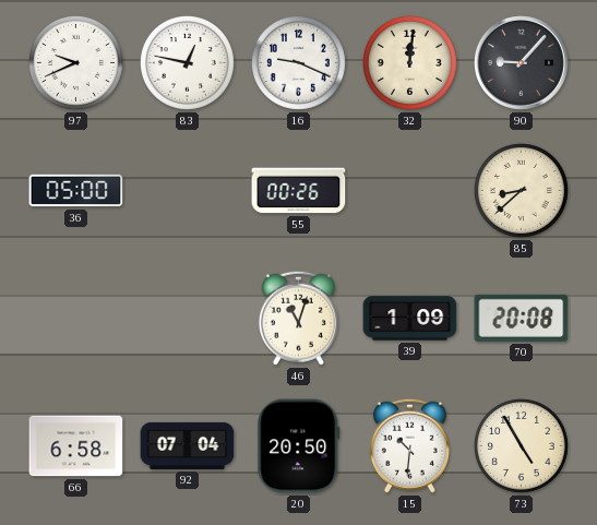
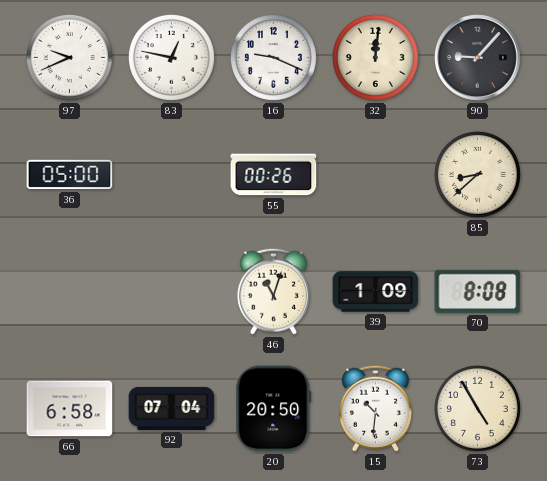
70: 20:08 -> 8:08 (478, 291)
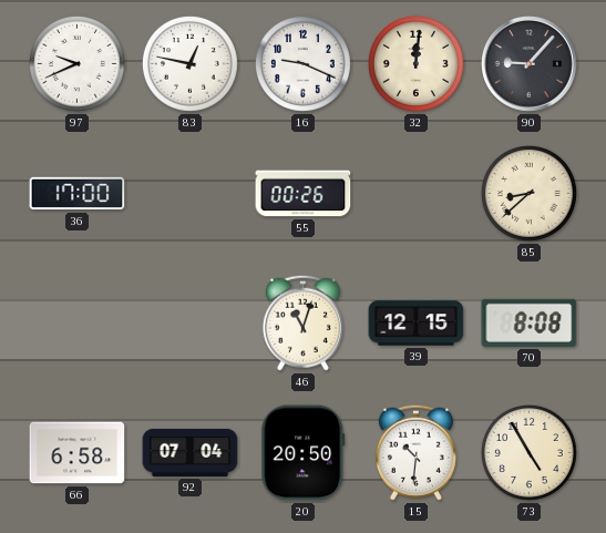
36: 05:00 -> 17:00 (78, 194)
39: 1:09 -> 12:15 (417, 324)
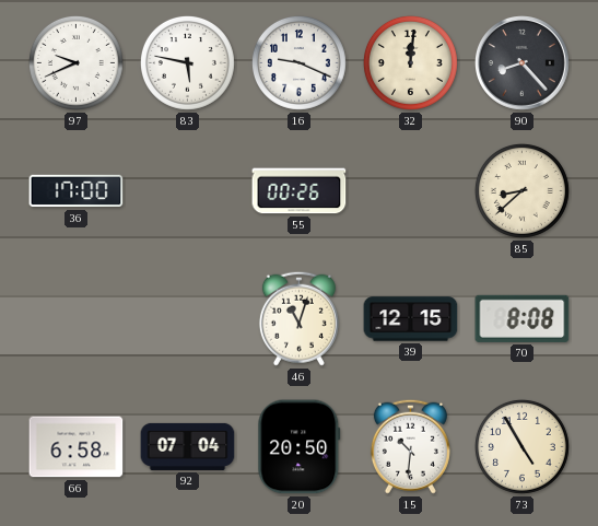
83: 12:47 -> 5:47 (187, 62)
90: 9:07 -> 8:23 (523, 63)
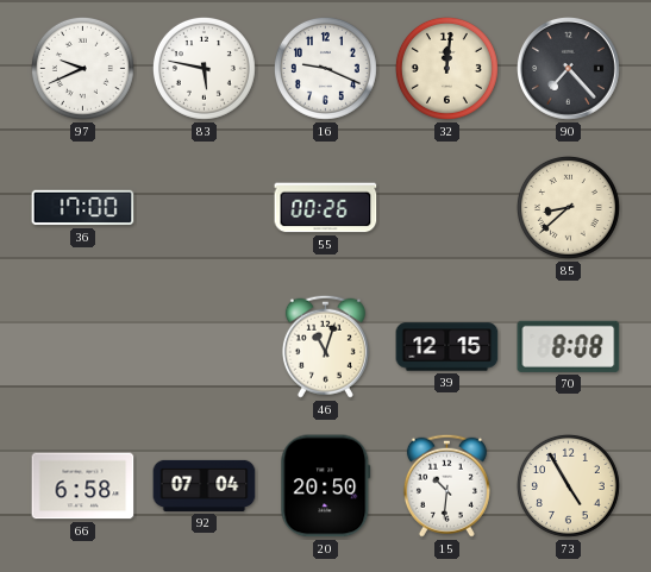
90: 8:23 -> 7:23 (569, 69)
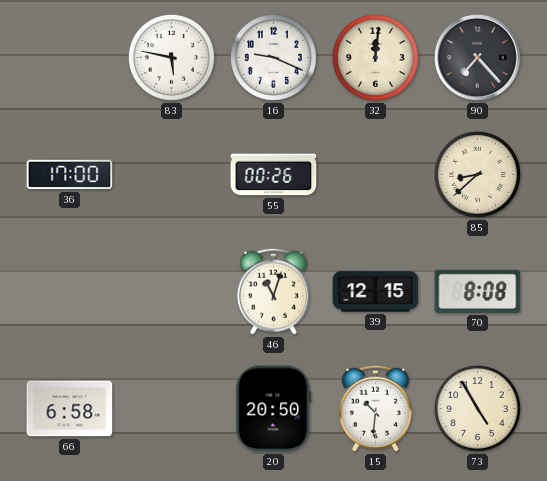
97: 9:41 -> none (82, 68)
92: 07:04 -> none (205, 485)
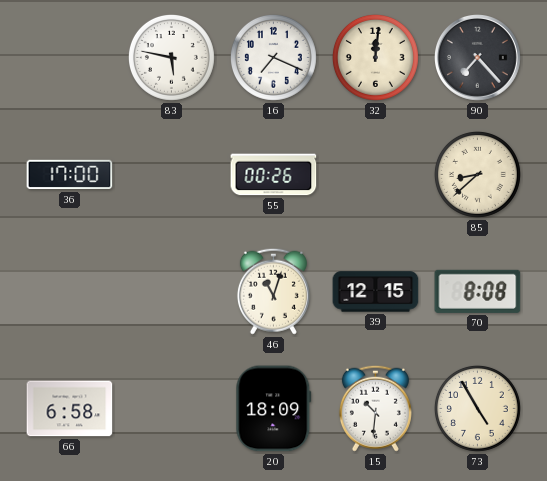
16: 9:19 -> 7:19 (273, 57)
20: 20:50 -> 18:09 (274, 409)
